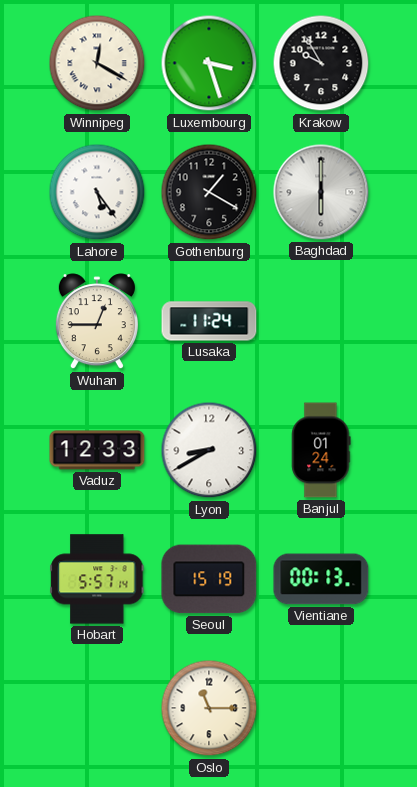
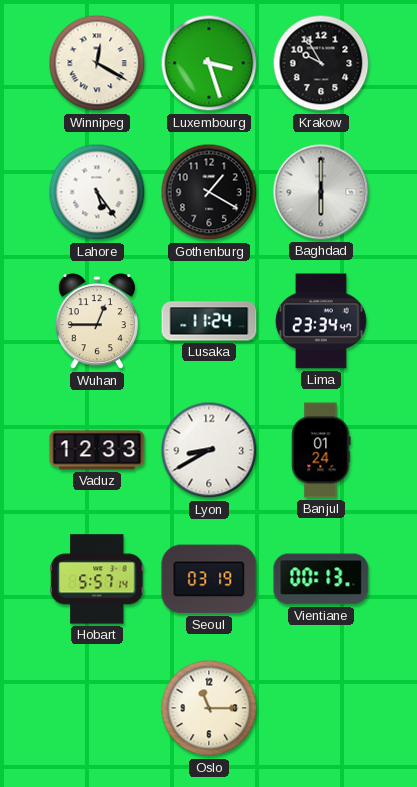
Lima: none -> 23:34 (321, 321)
Seoul: 15:19 -> 03:19 (209, 579)
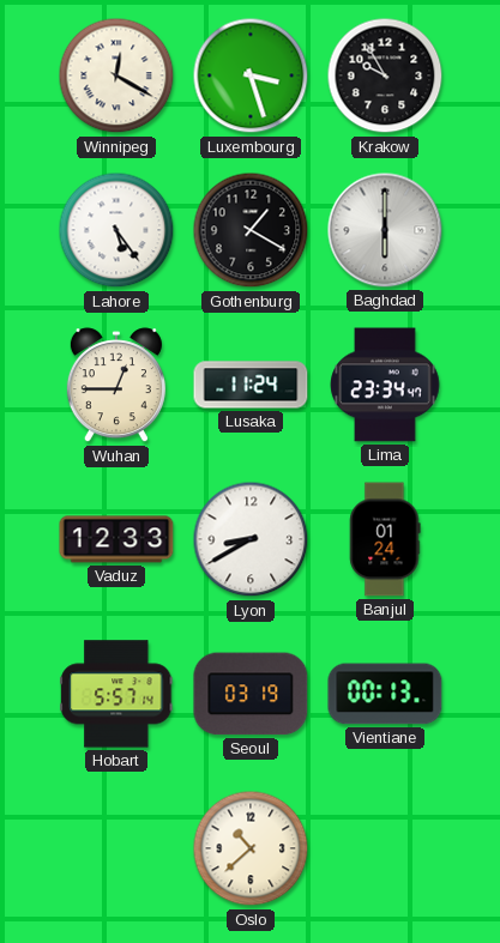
Oslo: 11:15 -> 10:38 (251, 848)
